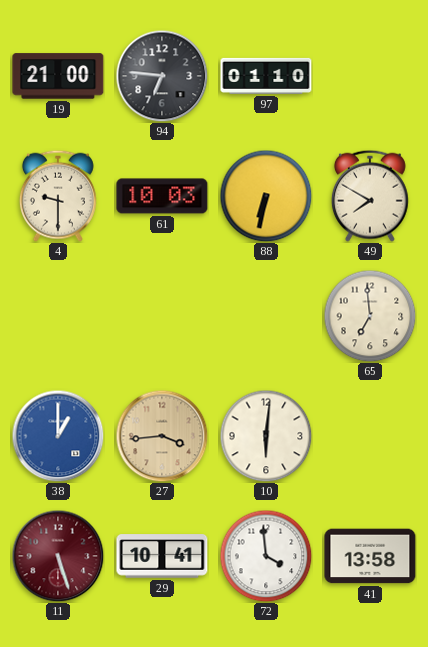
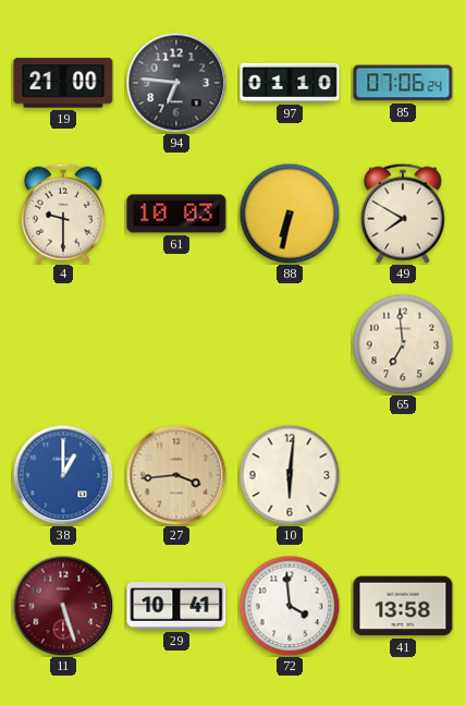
85: none -> 07:06 (403, 83)
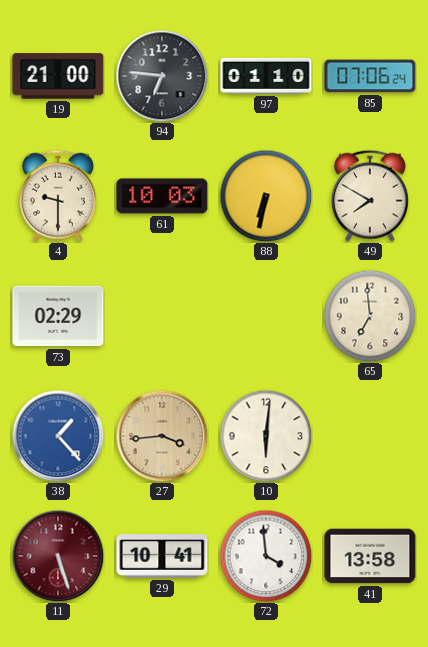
73: none -> 02:29 (58, 316)
38: 1:00 -> 1:23 (58, 436)
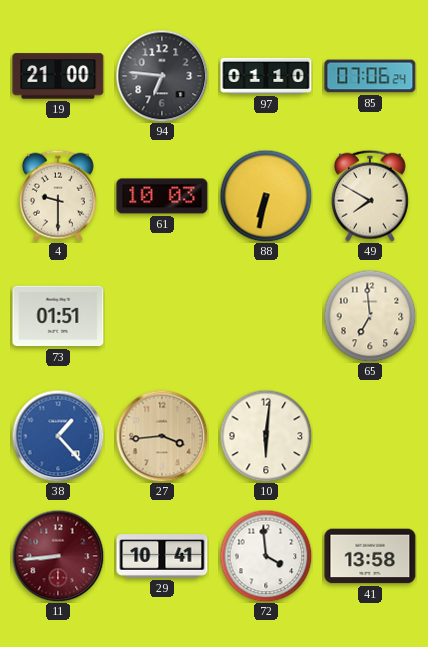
73: 02:29 -> 01:51 (58, 316)
11: 5:27 -> 8:44 (58, 556)
